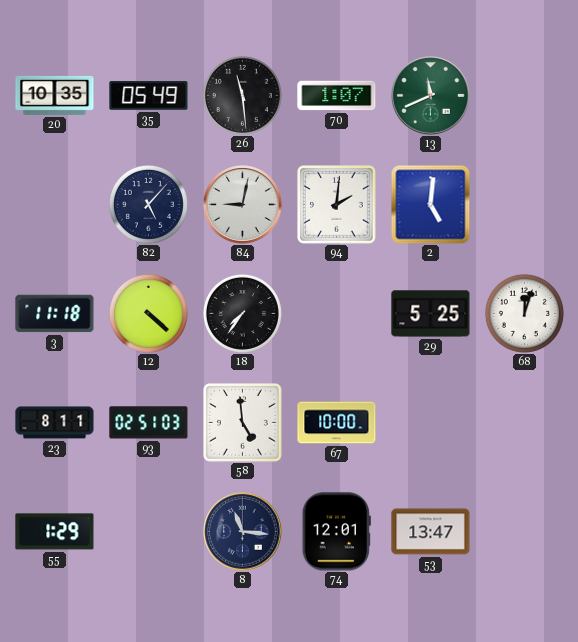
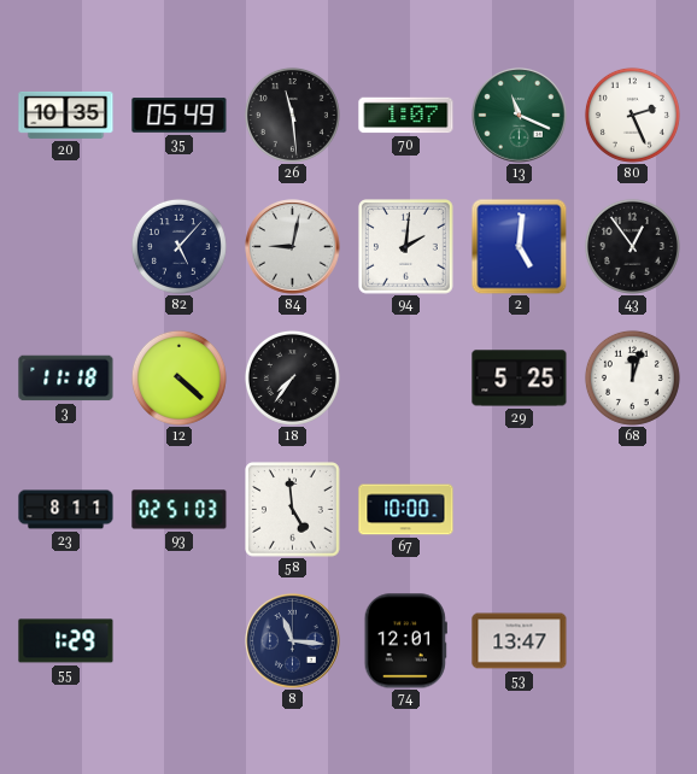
13: 11:41 -> 11:19 (520, 116)
80: none -> 2:26 (632, 115)
43: none -> 12:54 (632, 246)
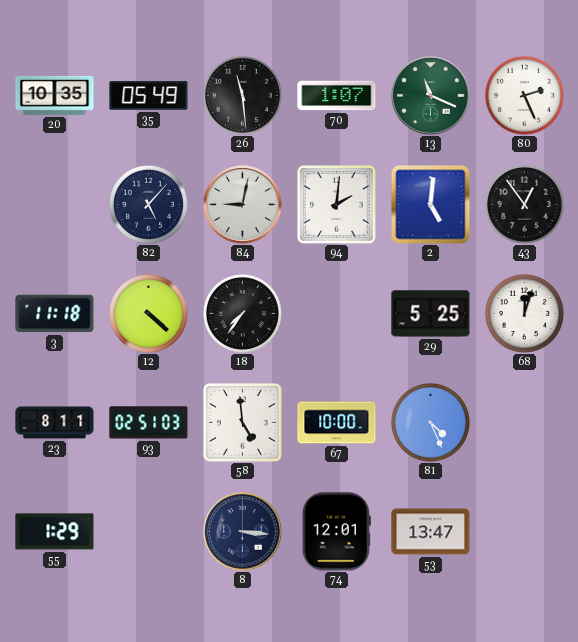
81: none -> 4:26 (430, 422)
8: 11:16 -> 3:16 (243, 532)
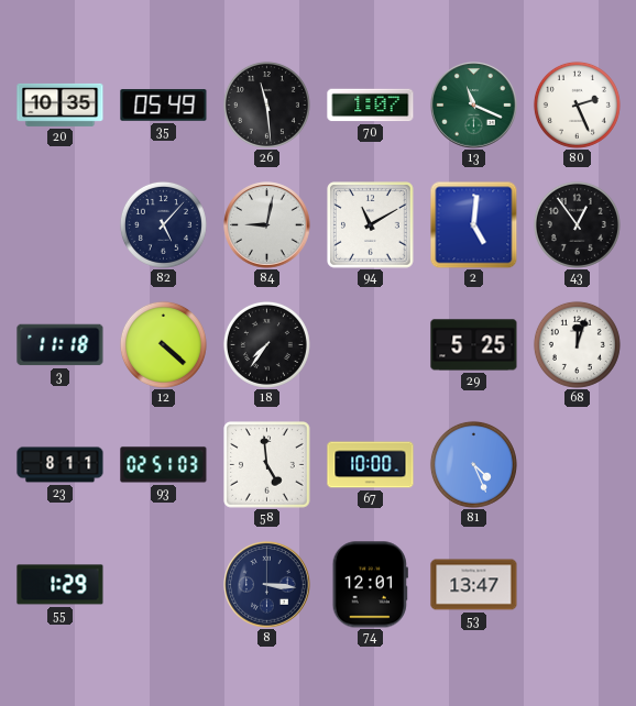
94: 2:01 -> 11:10 (371, 225)
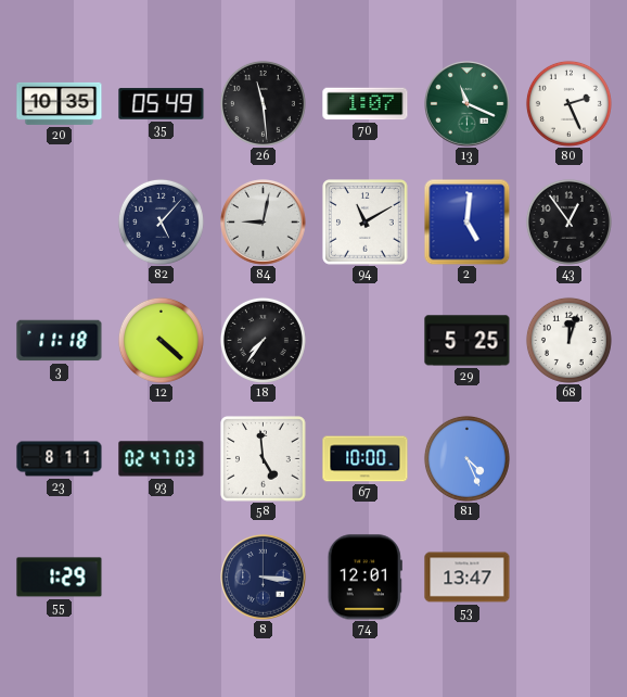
93: 02:51 -> 02:47 (162, 459)
